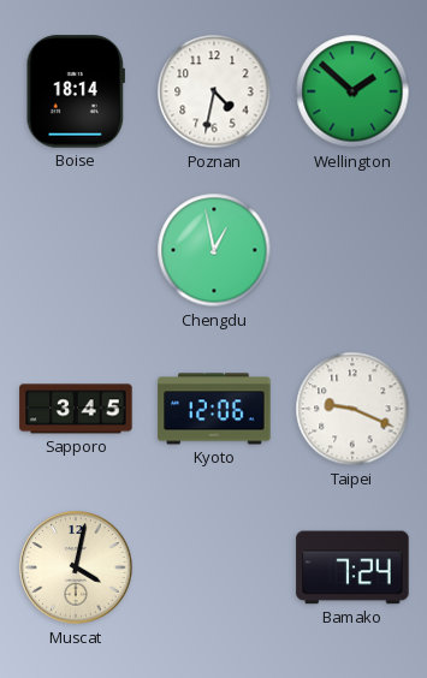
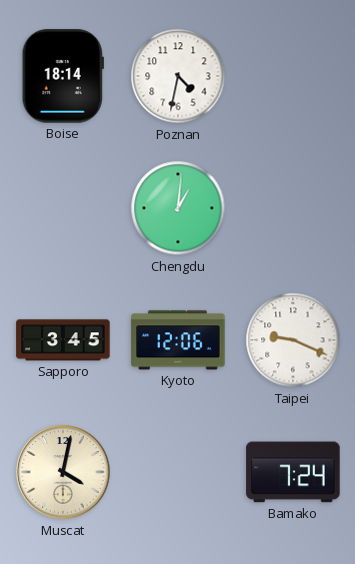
Wellington: 1:52 -> none (352, 91)
Chengdu: 12:58 -> 1:01 (178, 208)
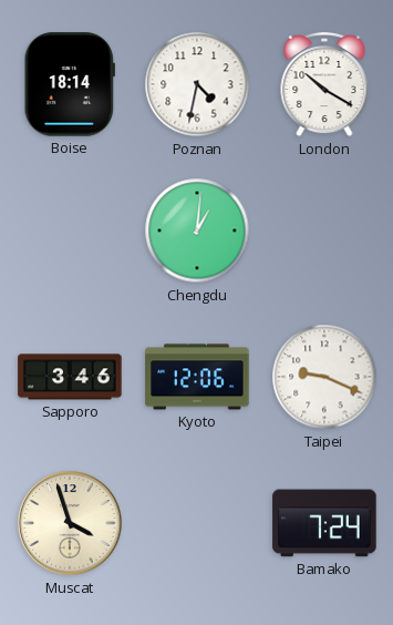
London: none -> 10:20 (324, 84)
Sapporo: 3:45 -> 3:46 (70, 377)
Muscat: 4:02 -> 3:57 (70, 523)
